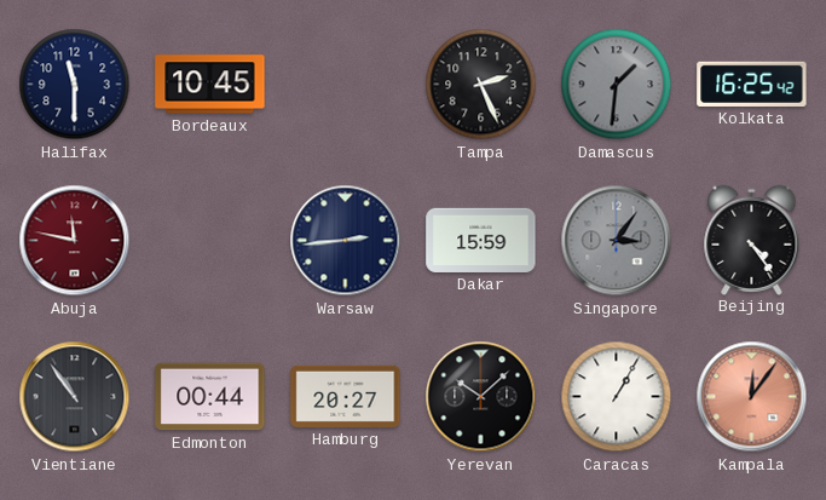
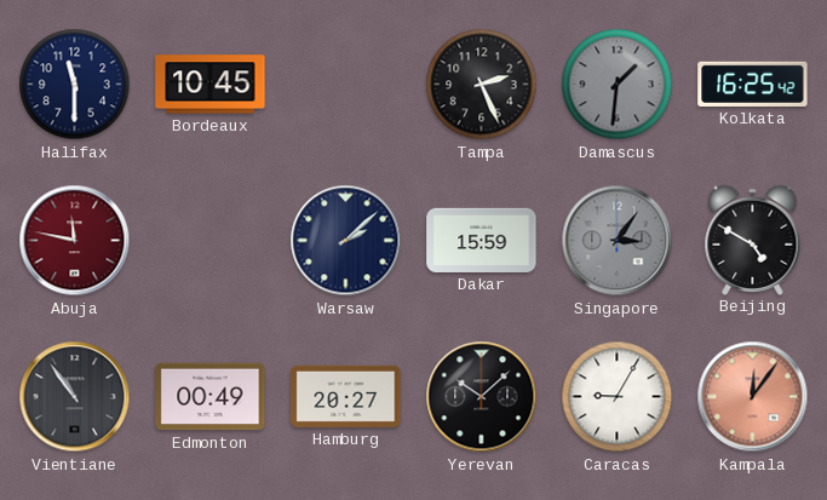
Warsaw: 2:44 -> 2:08 (346, 241)
Beijing: 4:24 -> 4:50 (753, 240)
Edmonton: 00:44 -> 00:49 (211, 397)
Caracas: 1:05 -> 9:05 (618, 397)
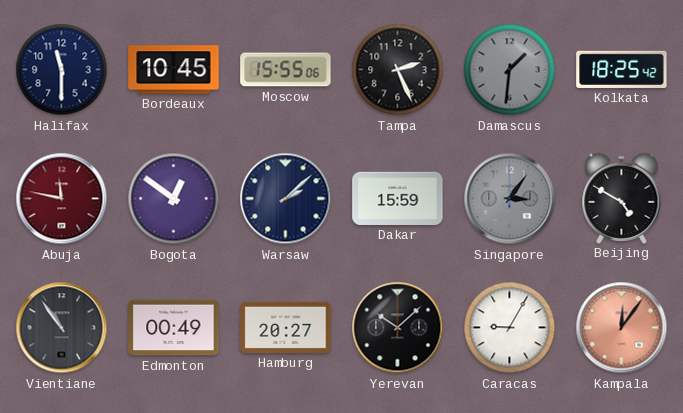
Moscow: none -> 15:55 (286, 70)
Kolkata: 16:25 -> 18:25 (622, 69)
Bogota: none -> 12:51 (174, 199)
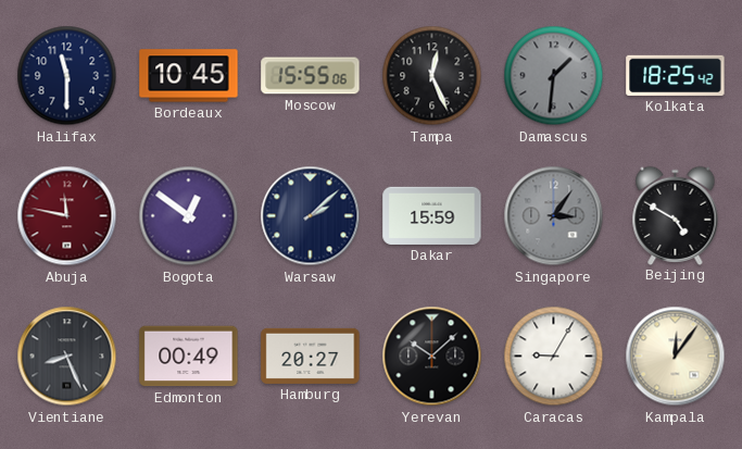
Tampa: 2:26 -> 12:26 (432, 76)
Vientiane: 10:54 -> 8:26 (67, 357)
Kampala dial: salmon -> cream (676, 357)
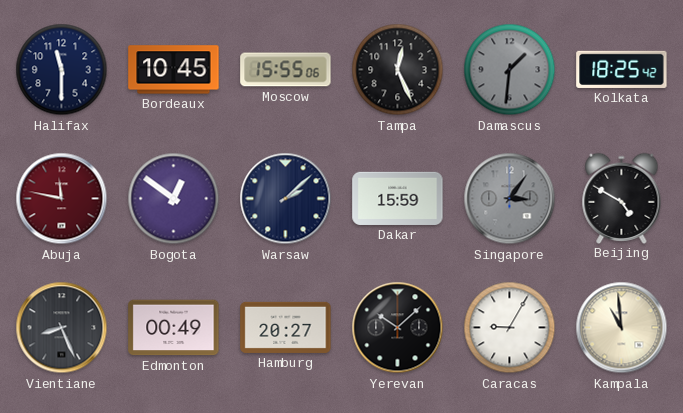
Kampala: 12:06 -> 10:59 (622, 328)
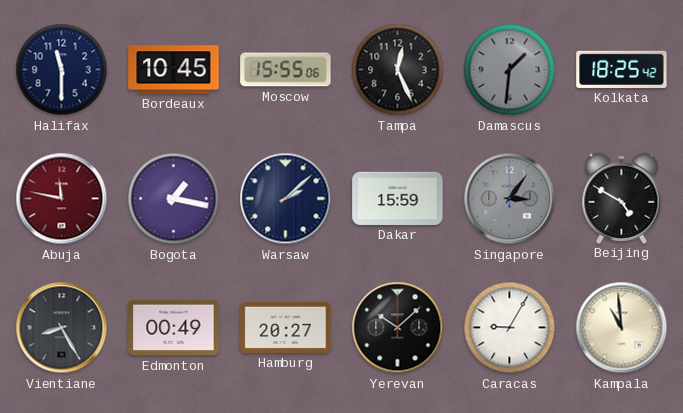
Bogota: 12:51 -> 1:17 (174, 199)
Vientiane: 8:26 -> 8:25 (62, 328)
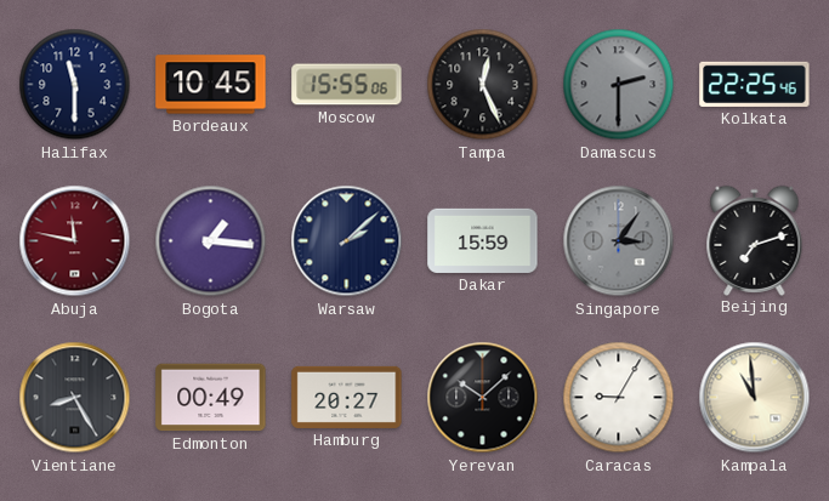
Damascus: 1:31 -> 2:30 (619, 85)
Kolkata: 18:25 -> 22:25 (755, 84)
Bogota: 1:17 -> 1:16 (211, 241)
Beijing: 4:50 -> 7:12 (755, 240)
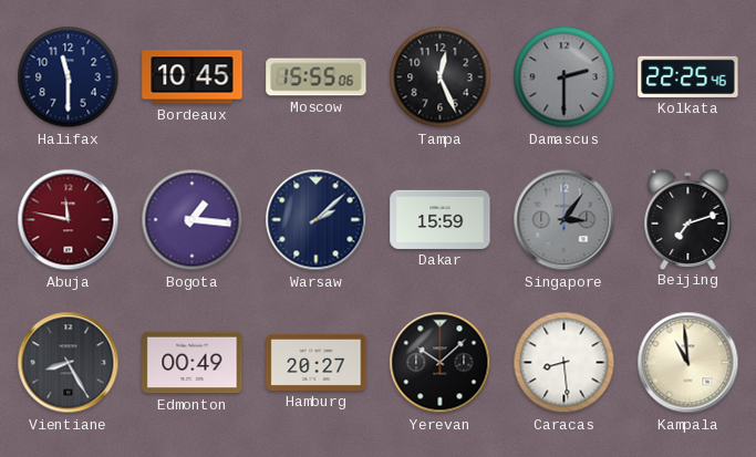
Caracas: 9:05 -> 8:29 (565, 363)
